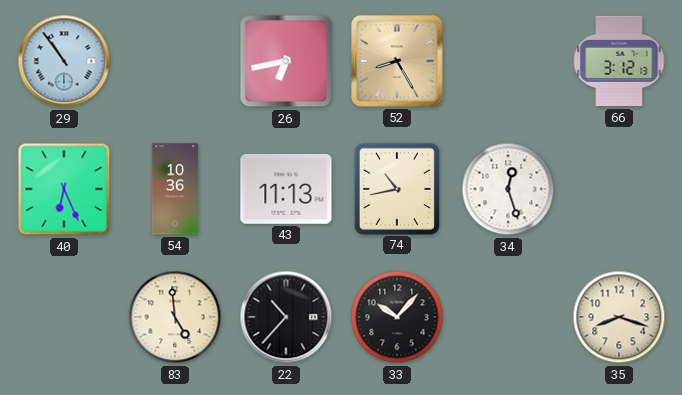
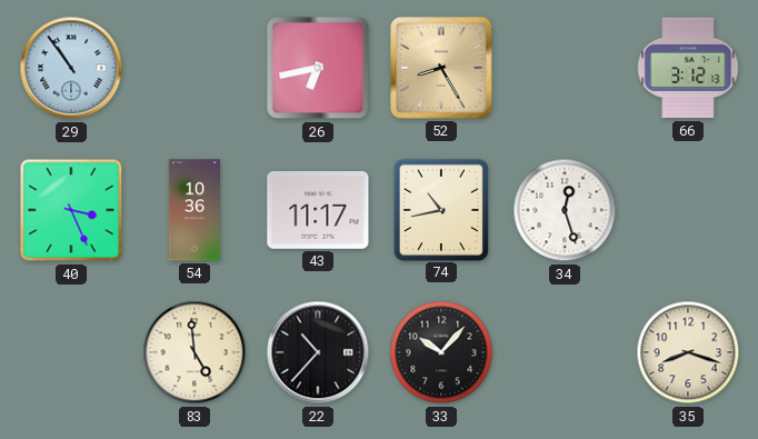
40: 6:26 -> 3:26 (71, 210)
43: 11:13 -> 11:17 (318, 210)
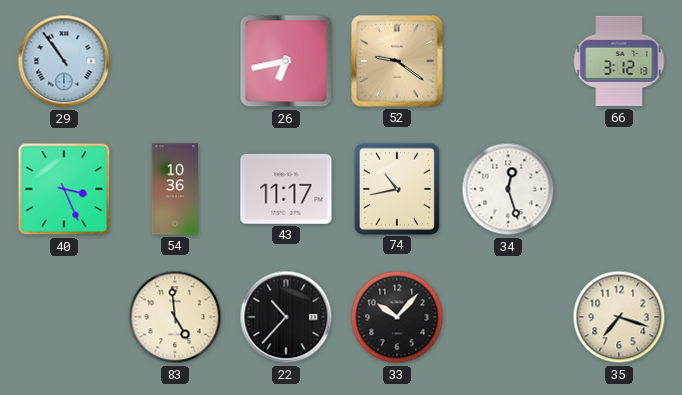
52: 8:25 -> 9:21 (397, 61)
35: 8:18 -> 7:18 (619, 317)
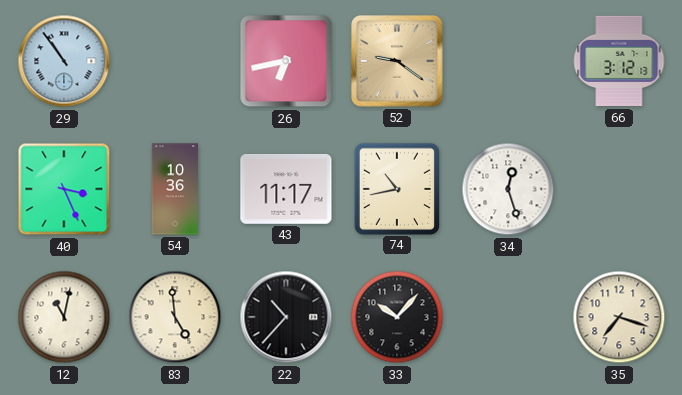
12: none -> 11:02 (64, 317)
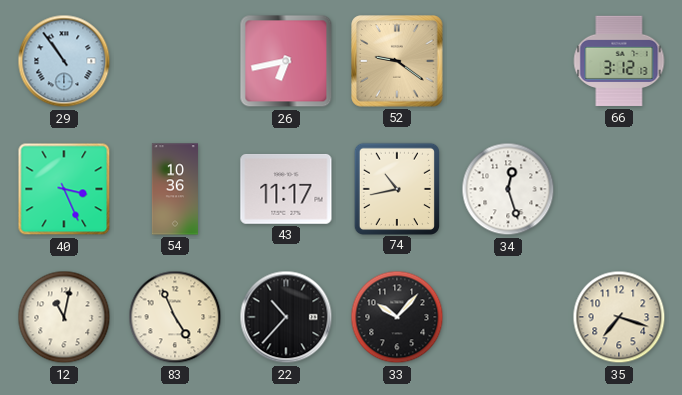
83: 4:59 -> 4:56 (175, 317)
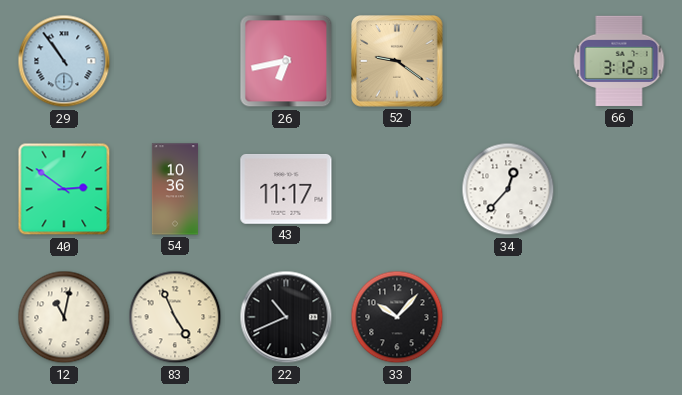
40: 3:26 -> 2:51 (64, 189)
74: 10:43 -> none (396, 188)
34: 12:27 -> 12:37 (508, 189)
22: 10:37 -> 10:41 (286, 317)
35: 7:18 -> none (619, 317)
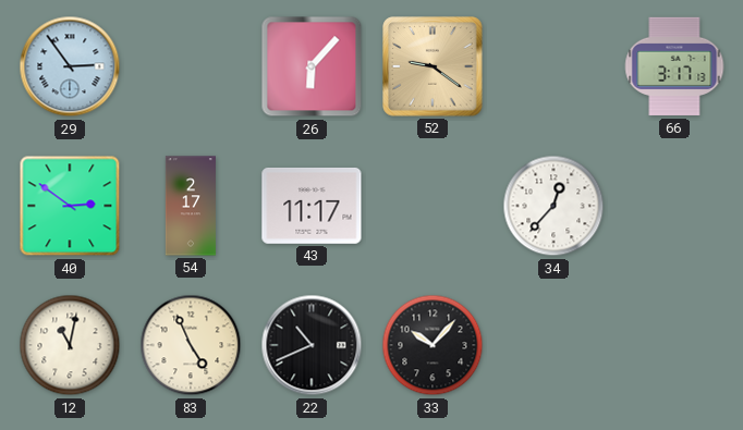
29: 10:54 -> 2:54 (70, 66)
26: 6:43 -> 6:07 (312, 66)
66: 3:12 -> 3:17 (674, 66)
54: 10:36 -> 2:17 (191, 206)
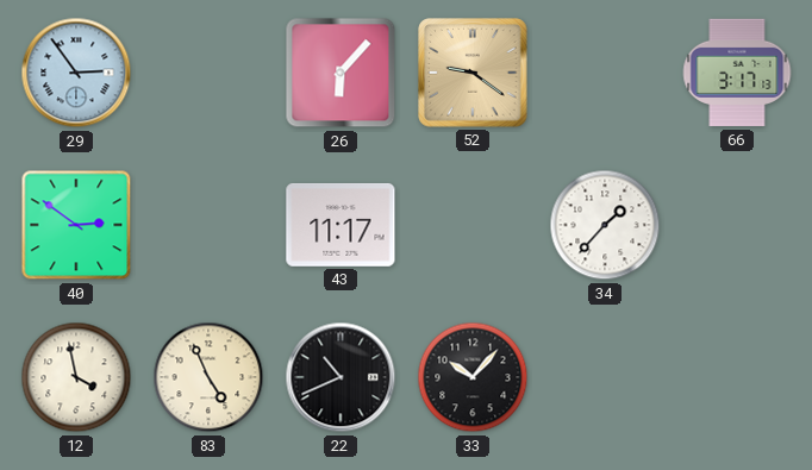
54: 2:17 -> none (191, 206)
34: 12:37 -> 1:37 (605, 225)
12: 11:02 -> 3:58 (76, 377)
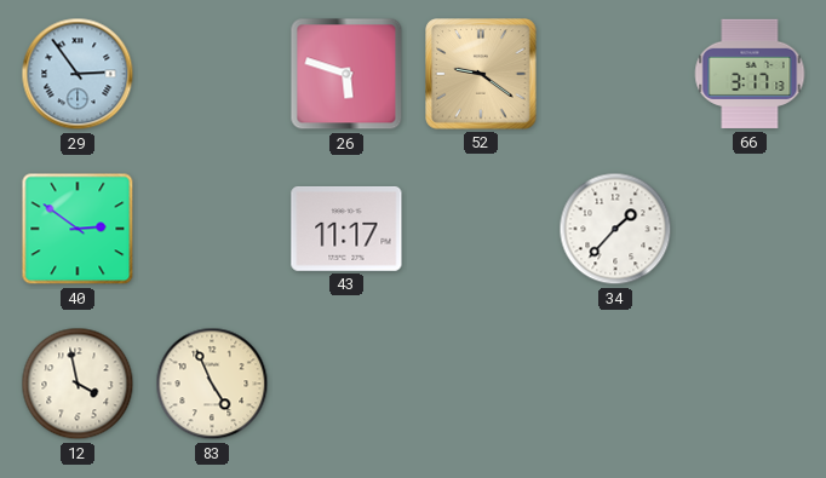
26: 6:07 -> 5:48 (346, 74)
22: 10:41 -> none (341, 377)
33: 10:07 -> none (473, 377)
